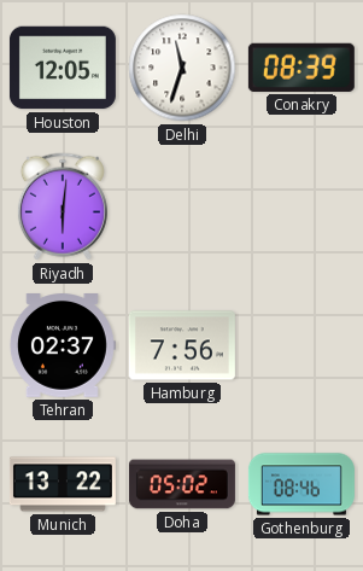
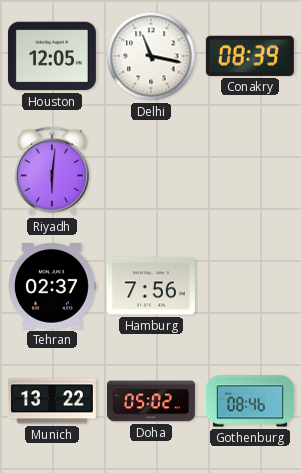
Delhi: 11:33 -> 11:17 (151, 56)
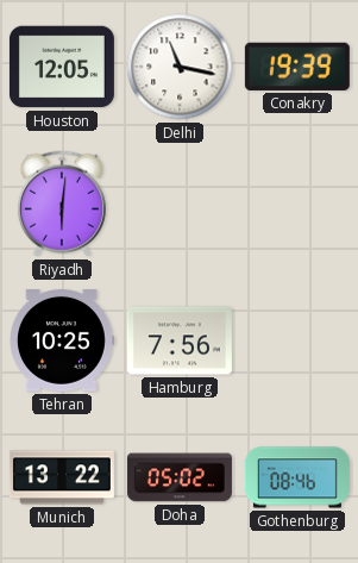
Conakry: 08:39 -> 19:39 (297, 67)
Tehran: 02:37 -> 10:25 (61, 342)
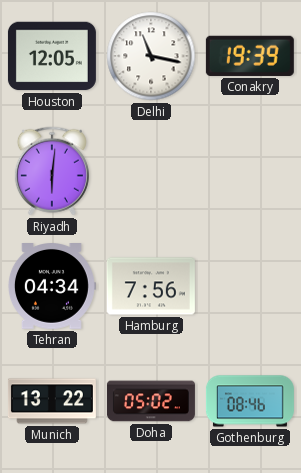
Tehran: 10:25 -> 04:34 (51, 287)
